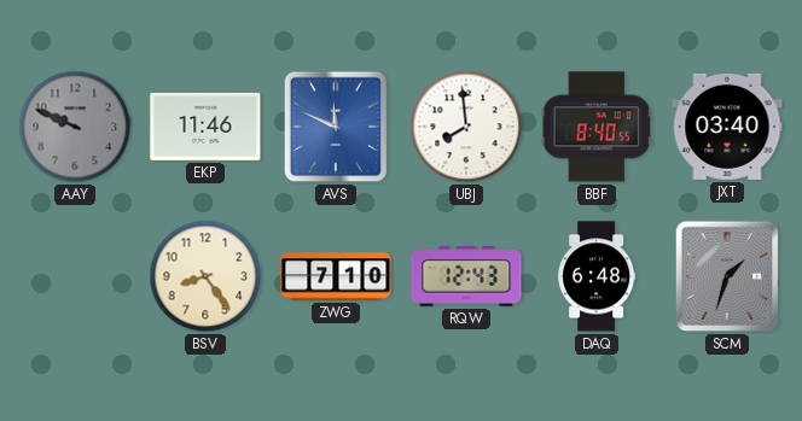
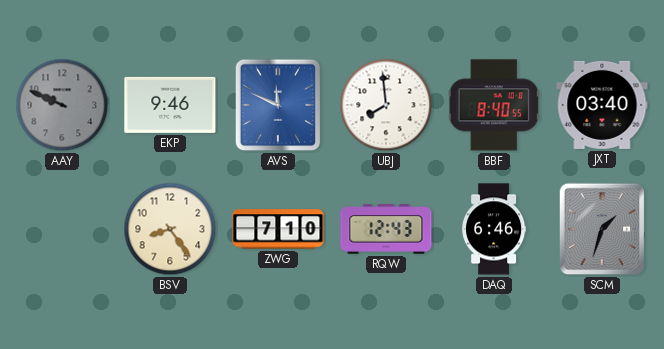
EKP: 11:46 -> 9:46 (170, 105)
DAQ: 6:48 -> 6:46 (495, 229)
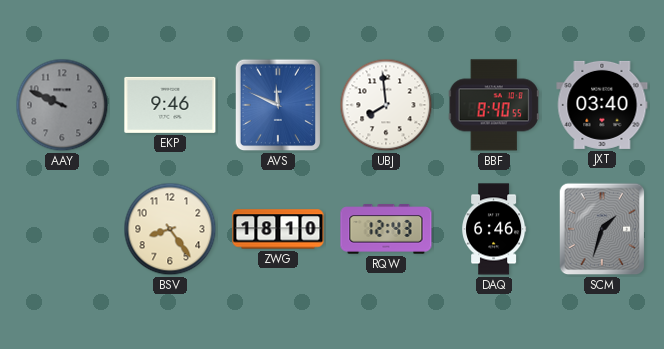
ZWG: 7:10 -> 18:10 (278, 229)
